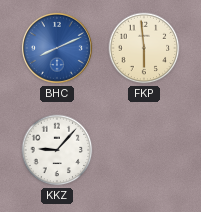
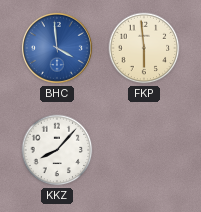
BHC: 8:11 -> 3:59 (57, 48)
KKZ: 9:07 -> 8:07 (57, 150)
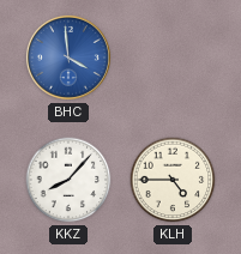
FKP: 5:59 -> none (144, 48)
KLH: none -> 4:45 (173, 180)
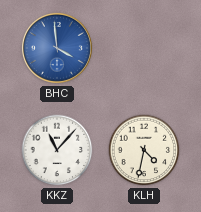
KKZ: 8:07 -> 11:07 (57, 150)
KLH: 4:45 -> 4:32 (144, 150)
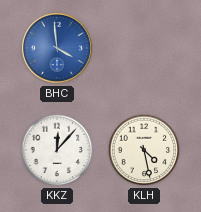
KKZ: 11:07 -> 12:07 (57, 150)
KLH: 4:32 -> 4:28 (144, 150)
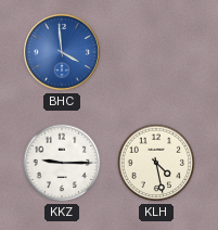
KKZ: 12:07 -> 9:15 (62, 163)
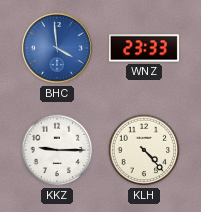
WNZ: none -> 23:33 (144, 48)
KLH: 4:28 -> 4:23 (144, 150)
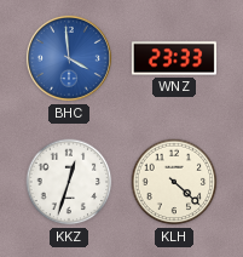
KKZ: 9:15 -> 12:33 (69, 182)
KLH: 4:23 -> 4:22 (174, 182)
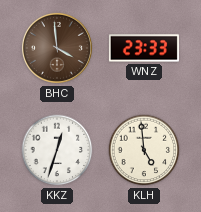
BHC dial: blue -> brown (57, 48)
KLH: 4:22 -> 4:59 (144, 150)
